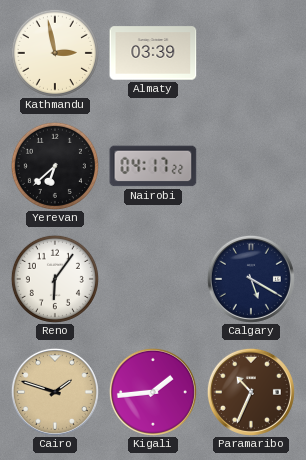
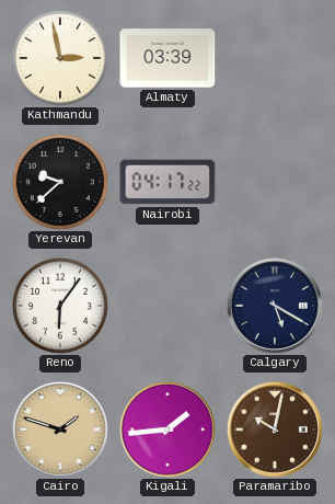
Yerevan: 6:38 -> 9:38 (60, 182)
Paramaribo: 10:34 -> 10:02 (275, 429)
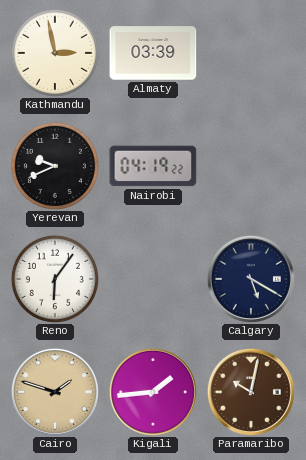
Yerevan: 9:38 -> 9:41 (55, 166)
Nairobi: 04:17 -> 04:19 (153, 166)
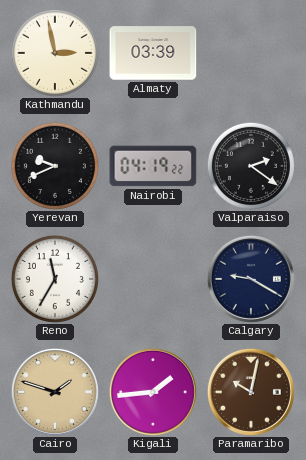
Valparaiso: none -> 2:21 (251, 166)
Reno: 6:06 -> 11:35 (55, 279)
Calgary: 5:20 -> 9:20 (251, 279)
